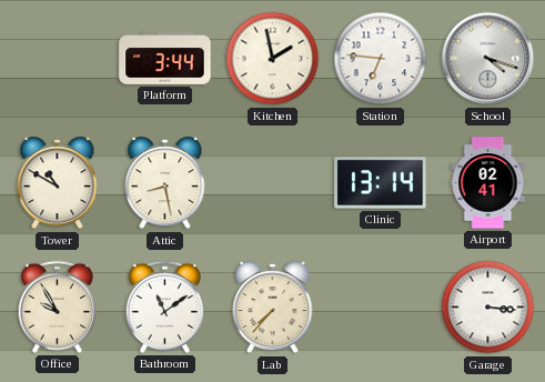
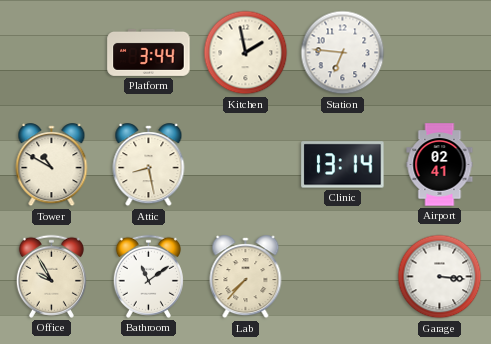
School: 4:18 -> none (488, 59)
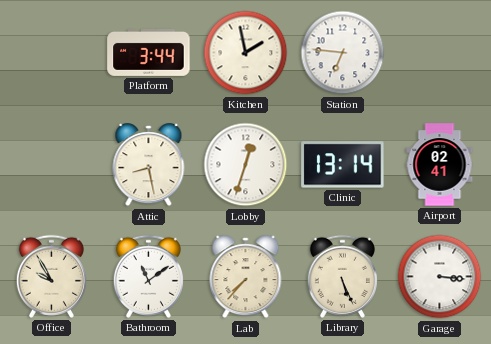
Tower: 10:50 -> none (52, 165)
Lobby: none -> 12:33 (246, 165)
Library: none -> 5:26 (342, 276)
